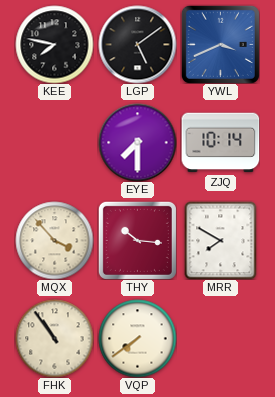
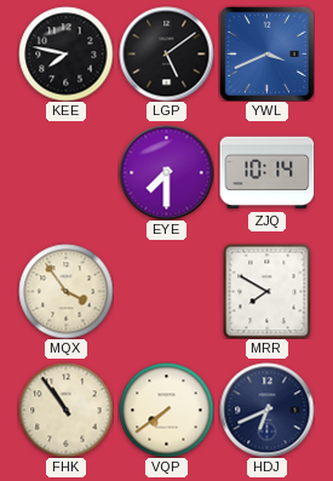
MQX: 3:53 -> 3:54 (65, 291)
THY: 10:16 -> none (137, 240)
HDJ: none -> 6:41 (266, 410)
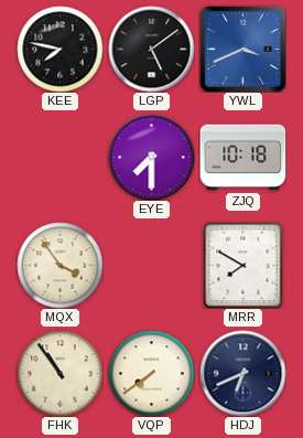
ZJQ: 10:14 -> 10:18 (242, 158)
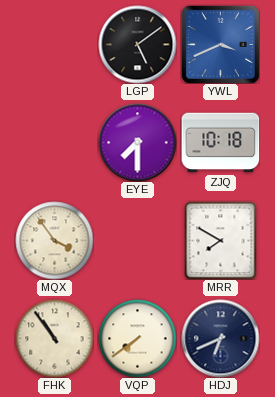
KEE: 7:47 -> none (59, 49)
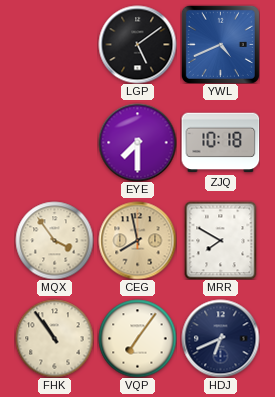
YWL: 3:41 -> 4:41 (220, 44)
CEG: none -> 7:58 (137, 240)
VQP: 7:39 -> 7:06 (137, 338)
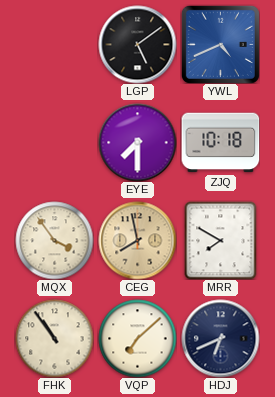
VQP: 7:06 -> 7:08 (137, 338)
